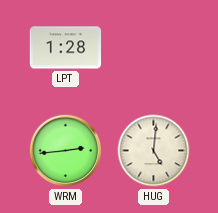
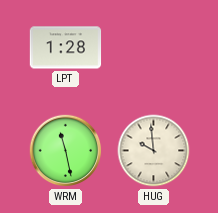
WRM: 2:44 -> 11:28 (66, 151)
HUG: 5:01 -> 9:59 (154, 151)
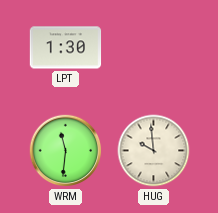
LPT: 1:28 -> 1:30 (66, 48)
WRM: 11:28 -> 11:31 (66, 151)
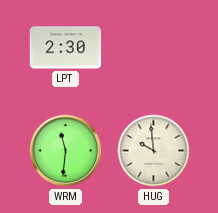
LPT: 1:30 -> 2:30 (66, 48)
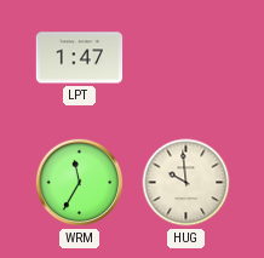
LPT: 2:30 -> 1:47 (80, 58)
WRM: 11:31 -> 11:35 (80, 183)
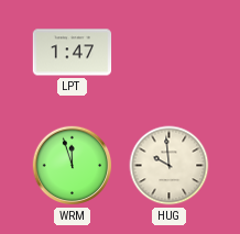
WRM: 11:35 -> 11:57 (73, 166)
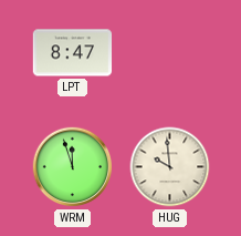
LPT: 1:47 -> 8:47 (73, 53)
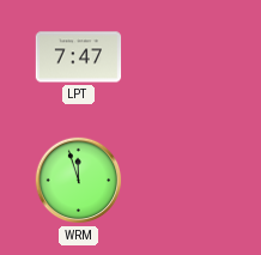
LPT: 8:47 -> 7:47 (79, 57)
HUG: 9:59 -> none (170, 167)
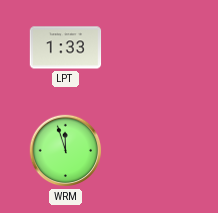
LPT: 7:47 -> 1:33 (66, 48)
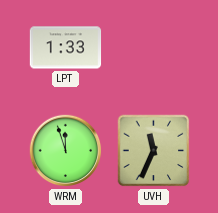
UVH: none -> 11:34 (154, 151)
